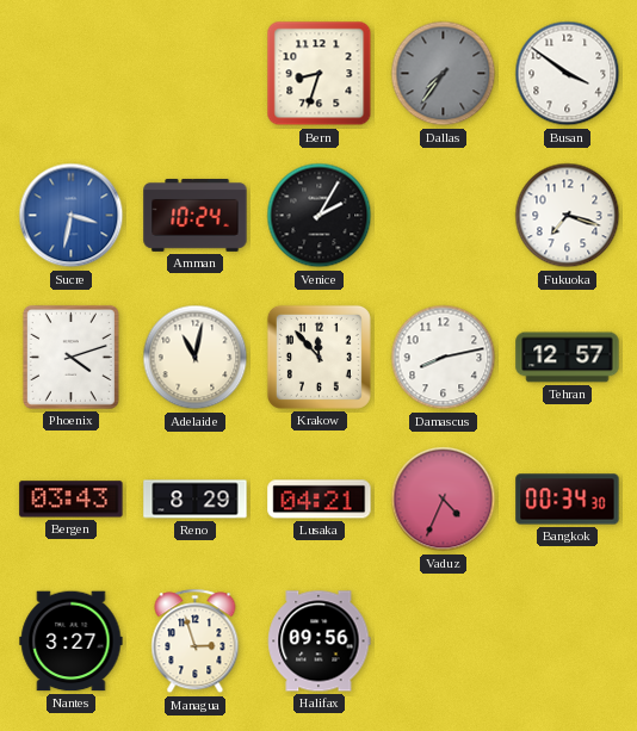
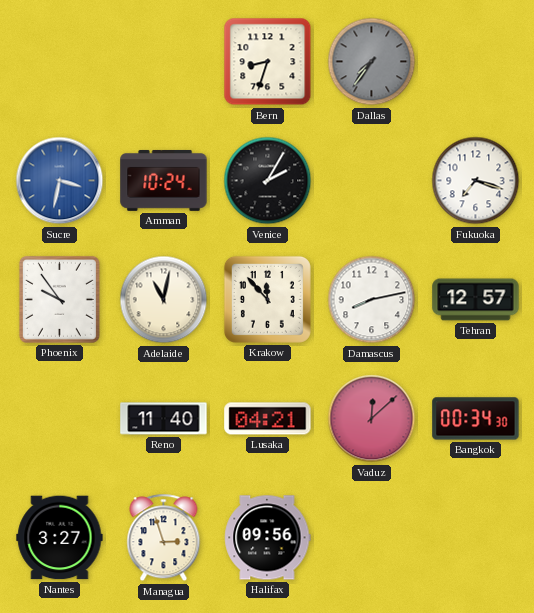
Busan: 3:51 -> none (568, 74)
Phoenix: 4:12 -> 9:54 (59, 299)
Bergen: 03:43 -> none (72, 500)
Reno: 8:29 -> 11:40 (164, 419)
Vaduz: 4:34 -> 12:08 (372, 419)
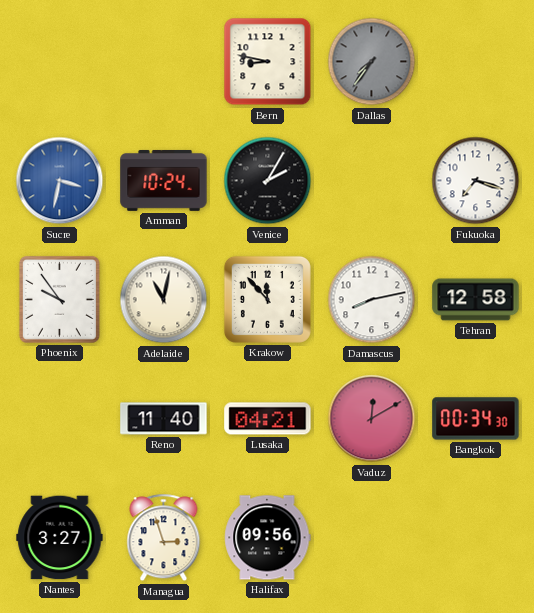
Bern: 8:33 -> 8:47 (268, 62)
Tehran: 12:57 -> 12:58 (476, 300)
Vaduz: 12:08 -> 12:10 (372, 419)
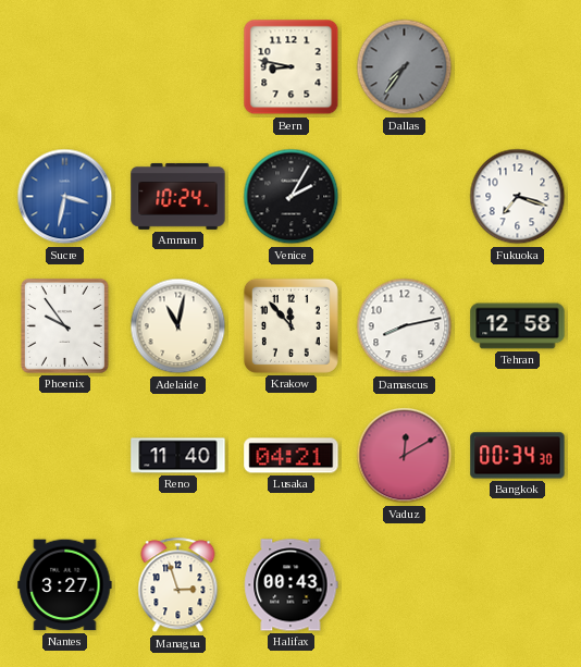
Halifax: 09:56 -> 00:43 (292, 585)
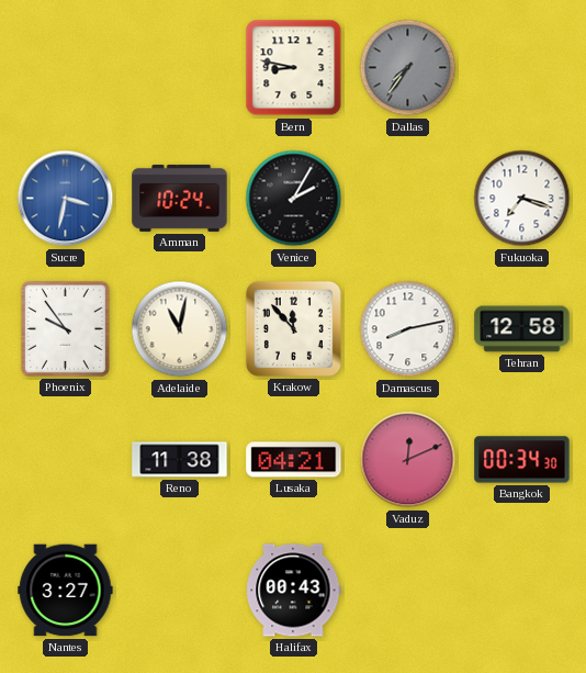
Reno: 11:40 -> 11:38 (180, 460)
Vaduz: 12:10 -> 12:11 (408, 460)
Managua: 2:57 -> none (178, 585)
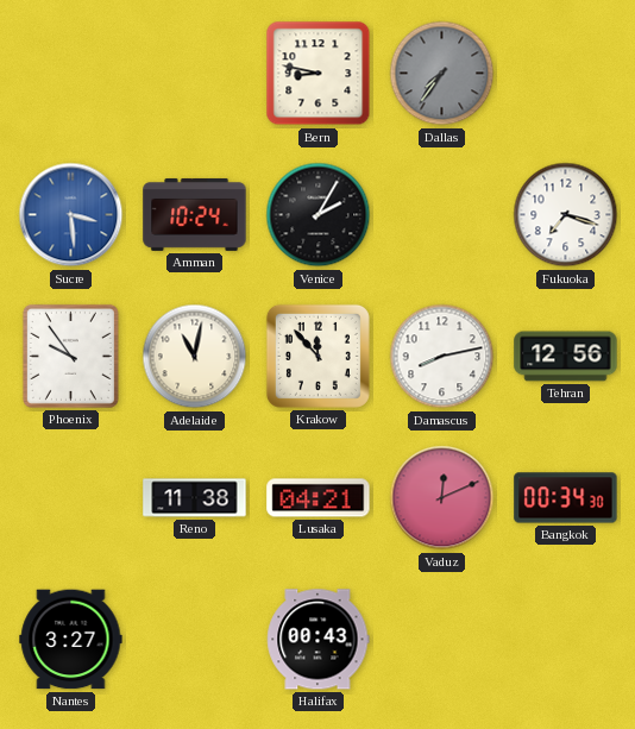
Sucre: 3:32 -> 3:29 (71, 215)
Tehran: 12:58 -> 12:56 (566, 357)
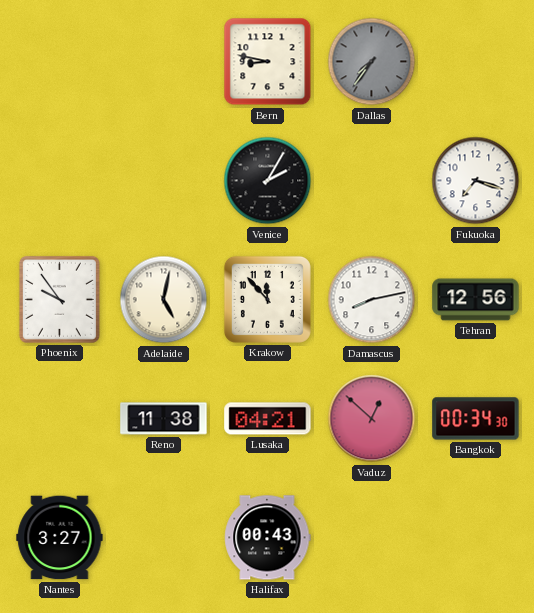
Sucre: 3:29 -> none (71, 215)
Amman: 10:24 -> none (195, 214)
Adelaide: 11:02 -> 5:02 (164, 300)
Vaduz: 12:11 -> 12:52 (372, 419)
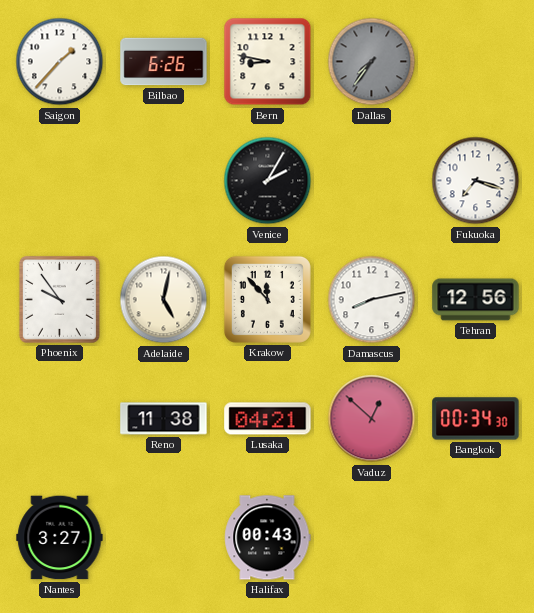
Saigon: none -> 1:37 (60, 62)
Bilbao: none -> 6:26 (164, 62)
